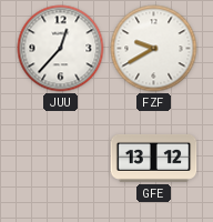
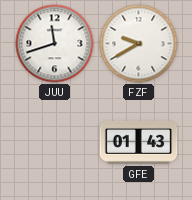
JUU: 12:37 -> 11:42 (55, 44)
GFE: 13:12 -> 01:43 (139, 142)
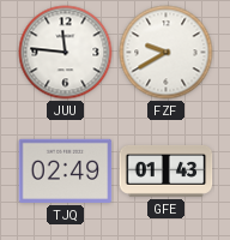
JUU: 11:42 -> 11:46 (66, 53)
TJQ: none -> 02:49 (66, 170)
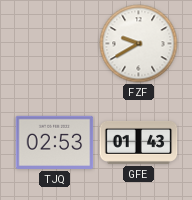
JUU: 11:46 -> none (66, 53)
TJQ: 02:49 -> 02:53 (55, 142)
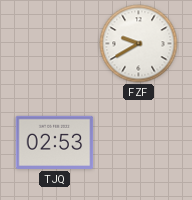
GFE: 01:43 -> none (139, 142)
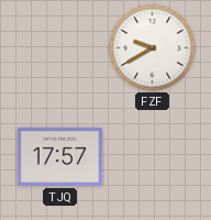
TJQ: 02:53 -> 17:57 (60, 156)
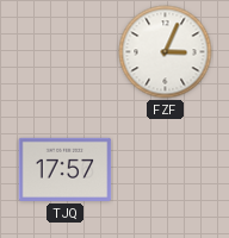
FZF: 9:40 -> 3:04 (166, 52)
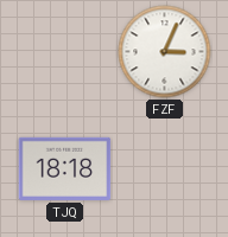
TJQ: 17:57 -> 18:18 (65, 168)
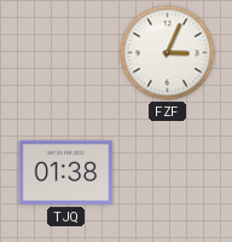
TJQ: 18:18 -> 01:38 (66, 172)
